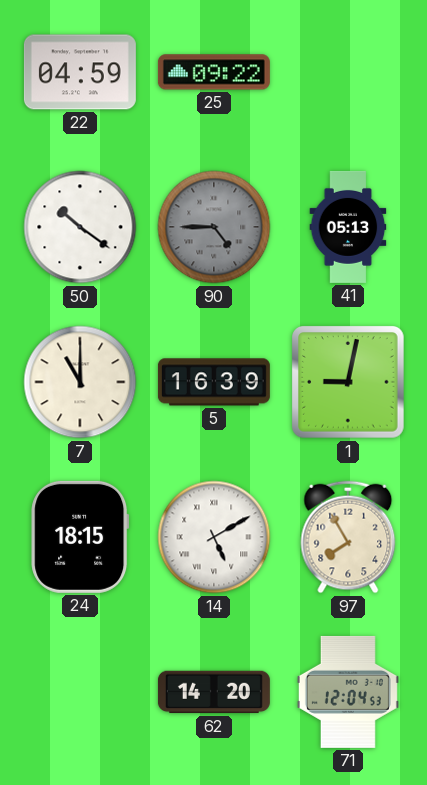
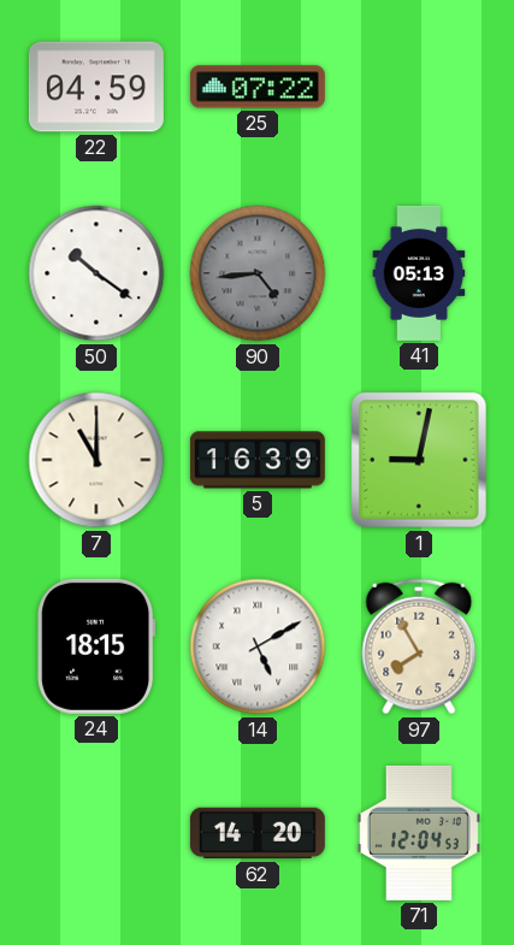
25: 09:22 -> 07:22 (258, 87)
90: 4:45 -> 4:44 (258, 273)
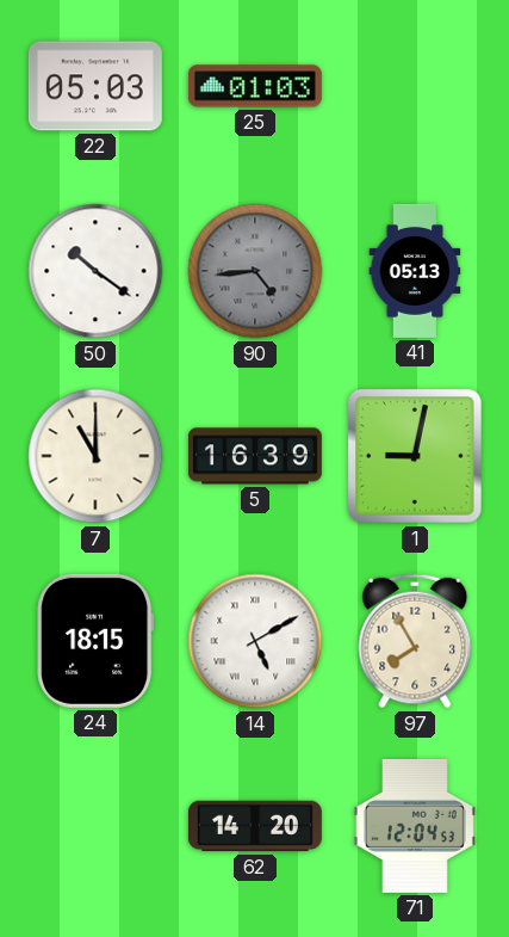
22: 04:59 -> 05:03 (95, 86)
25: 07:22 -> 01:03 (255, 86)
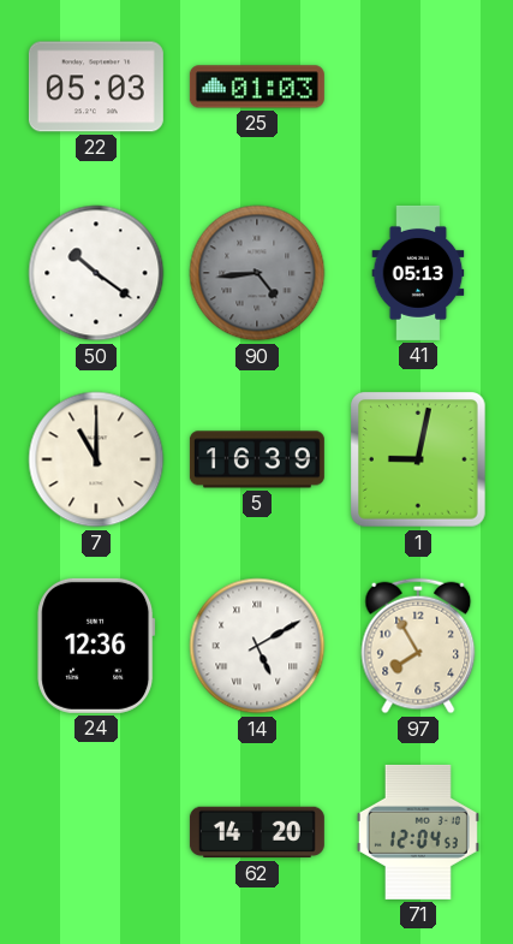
24: 18:15 -> 12:36 (96, 646)
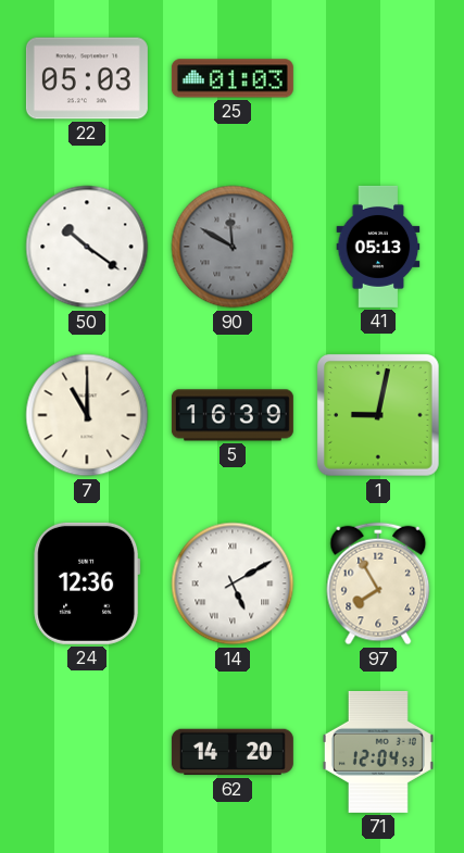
90: 4:44 -> 11:50 (233, 247)
